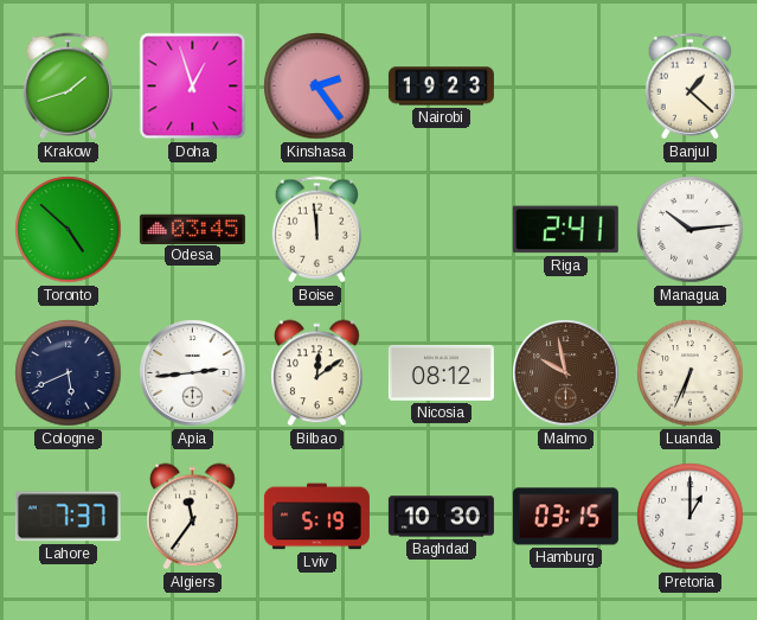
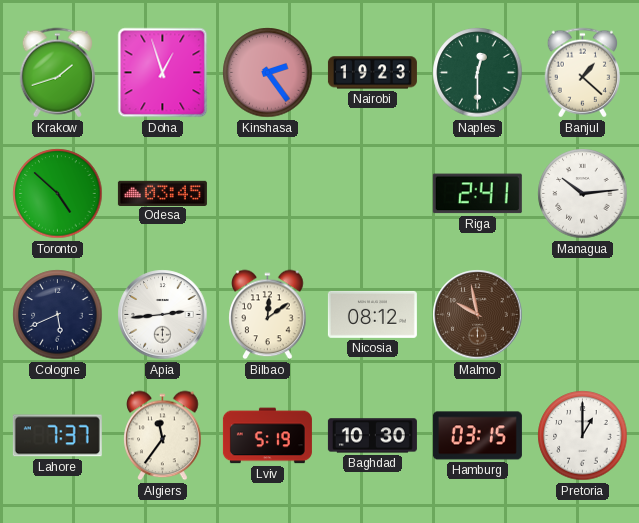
Naples: none -> 12:30 (478, 73)
Boise: 11:59 -> none (316, 230)
Luanda: 6:34 -> none (691, 373)
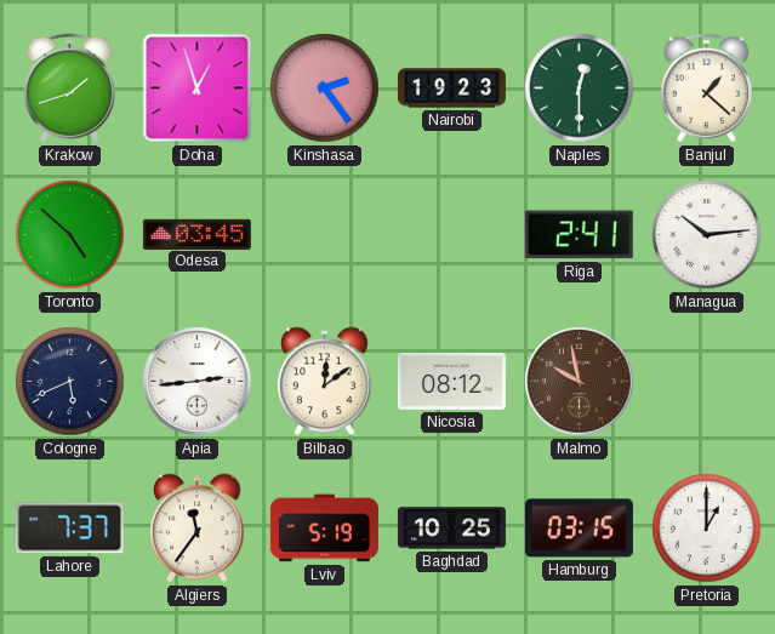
Baghdad: 10:30 -> 10:25 (451, 529)
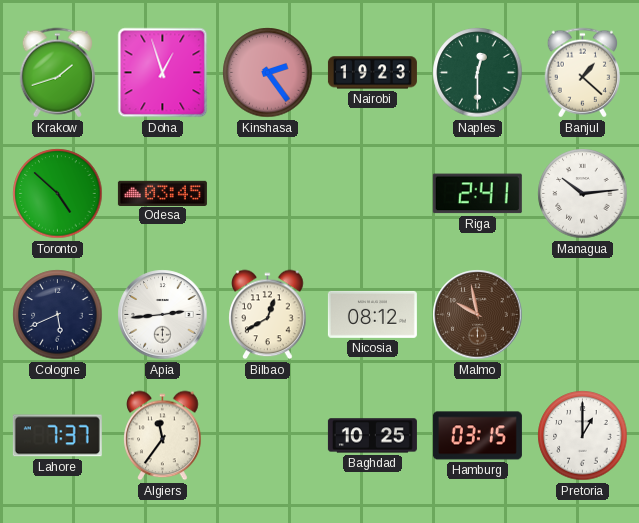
Bilbao: 12:09 -> 12:40 (268, 315)
Lviv: 5:19 -> none (324, 529)
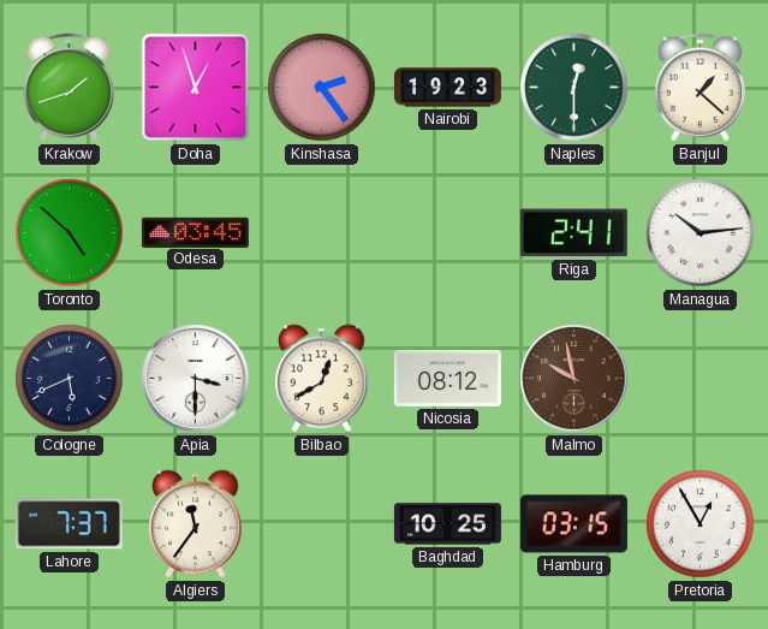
Apia: 2:44 -> 3:30 (196, 379)
Pretoria: 1:00 -> 12:55 (701, 524)
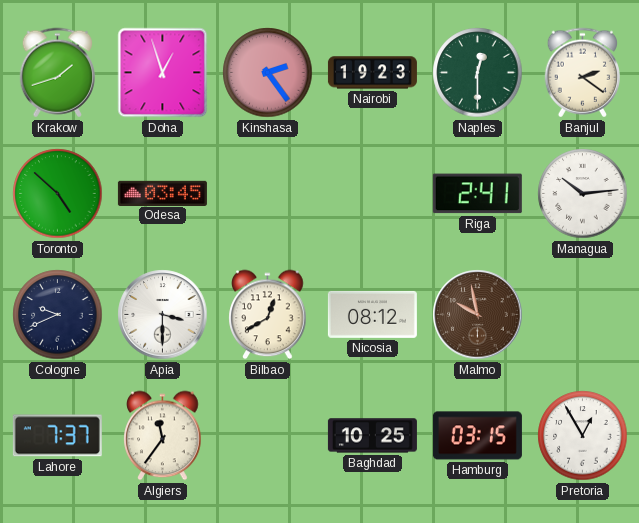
Banjul: 1:22 -> 2:21 (582, 73)
Cologne: 5:41 -> 9:41 (58, 315)
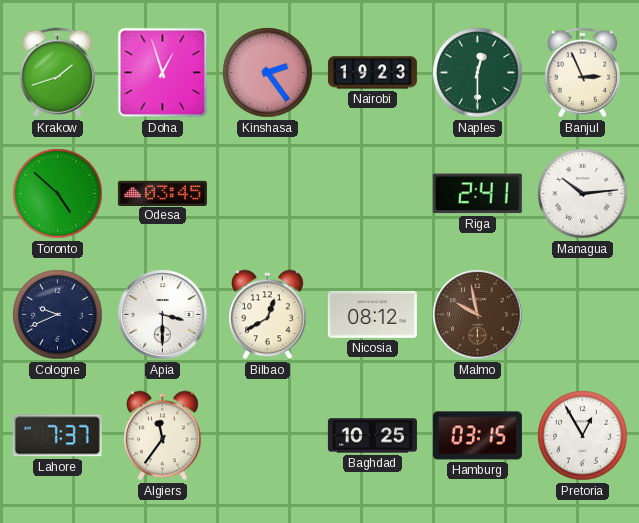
Banjul: 2:21 -> 2:56 (582, 73)
